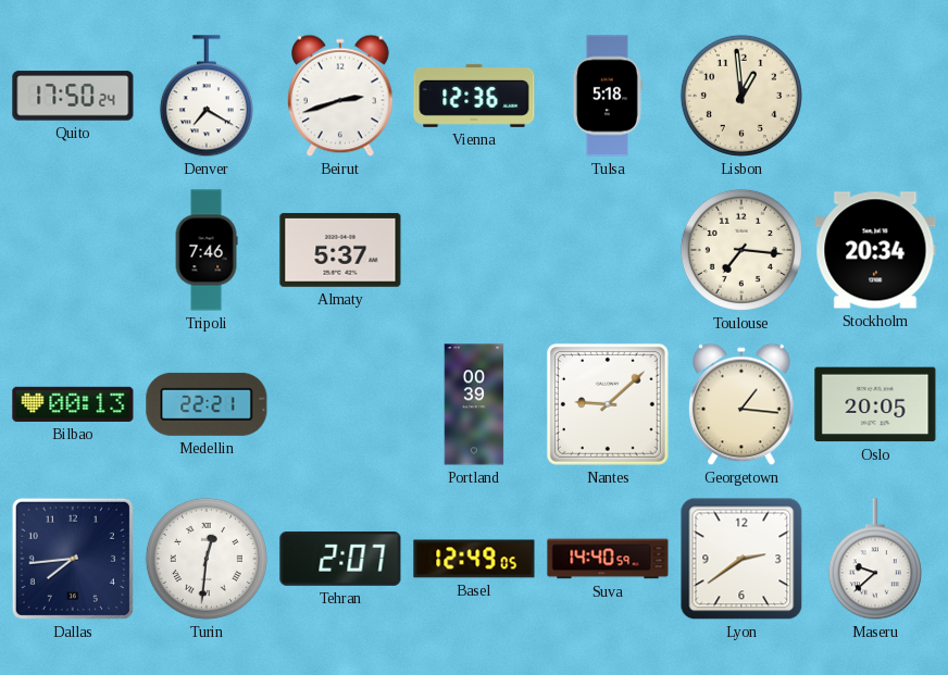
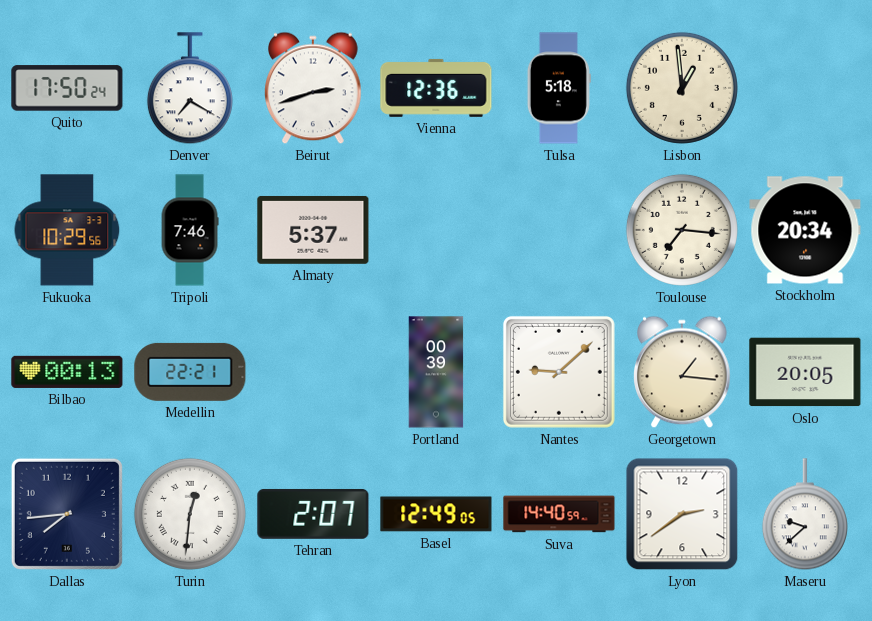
Fukuoka: none -> 10:29 (67, 230)
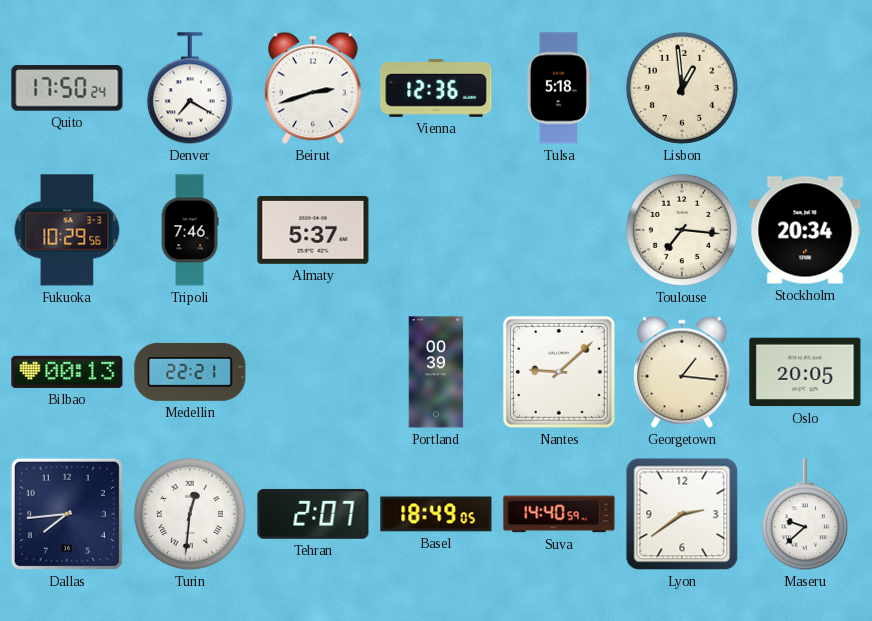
Basel: 12:49 -> 18:49 (436, 514)
